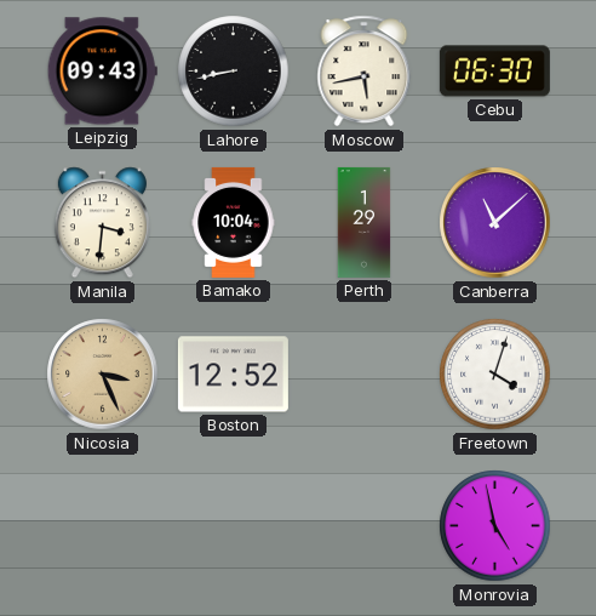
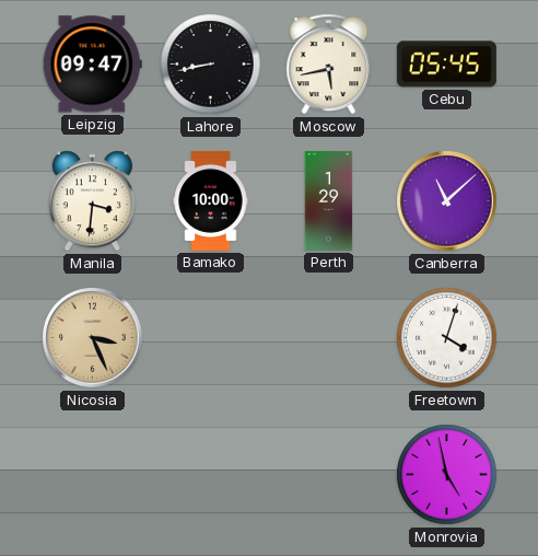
Leipzig: 09:43 -> 09:47 (92, 65)
Cebu: 06:30 -> 05:45 (446, 65)
Bamako: 10:04 -> 10:00 (211, 200)
Boston: 12:52 -> none (233, 375)
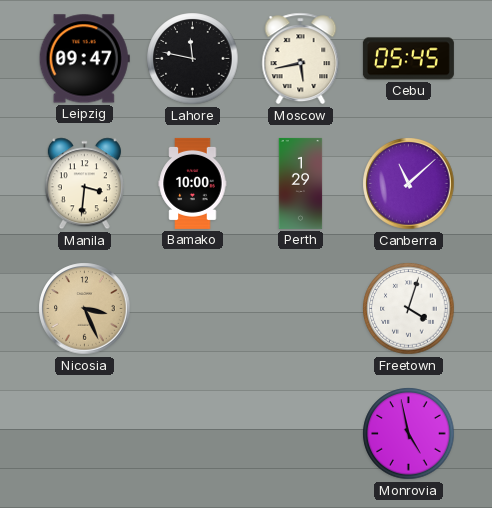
Lahore: 8:43 -> 11:47 (193, 59)
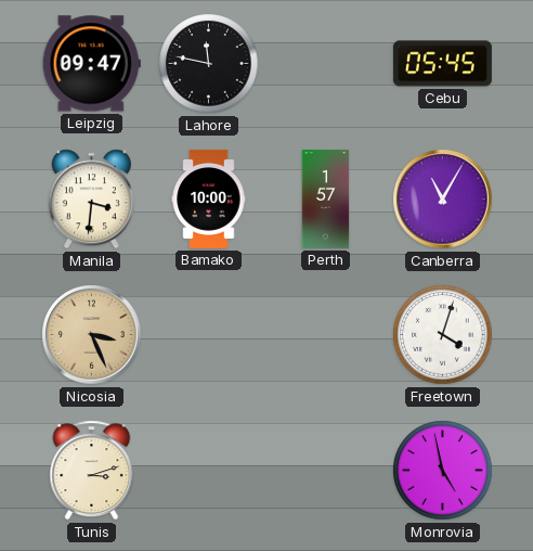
Moscow: 5:43 -> none (301, 59)
Perth: 1:29 -> 1:57 (326, 198)
Canberra: 11:08 -> 11:05 (443, 200)
Tunis: none -> 3:12 (92, 471)
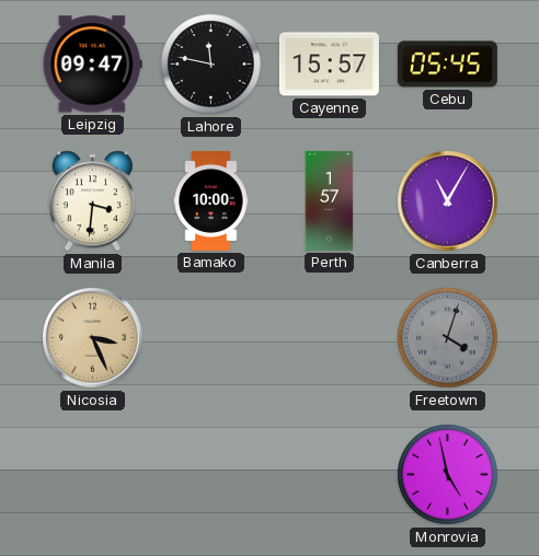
Cayenne: none -> 15:57 (329, 65)
Freetown dial: white -> grey (448, 338)
Tunis: 3:12 -> none (92, 471)
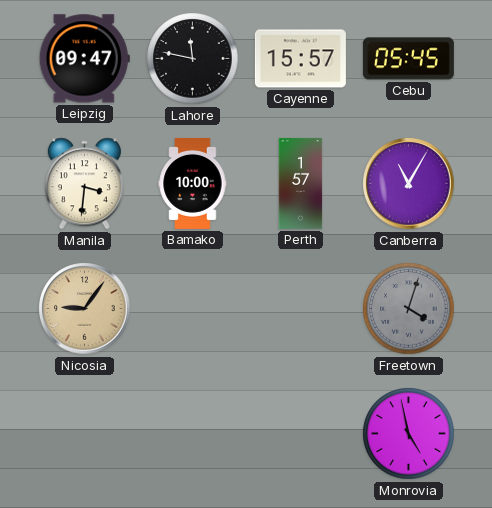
Nicosia: 3:26 -> 9:06 (85, 309)
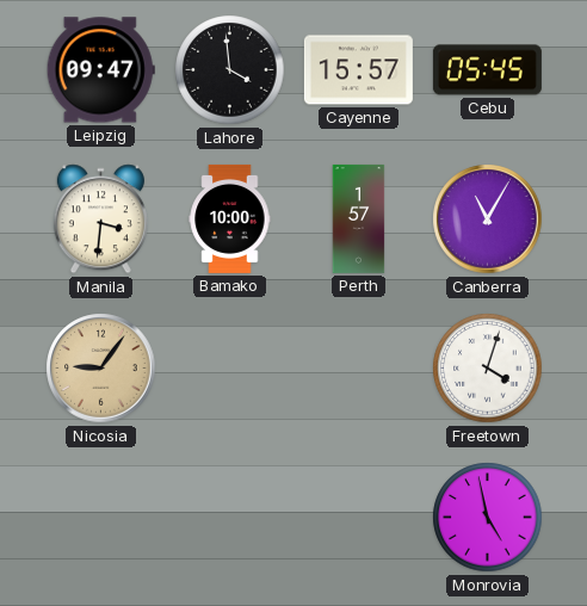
Lahore: 11:47 -> 3:59 (230, 70)
Freetown dial: grey -> white (488, 369)
